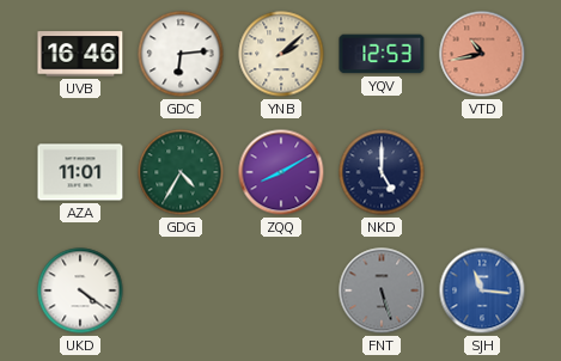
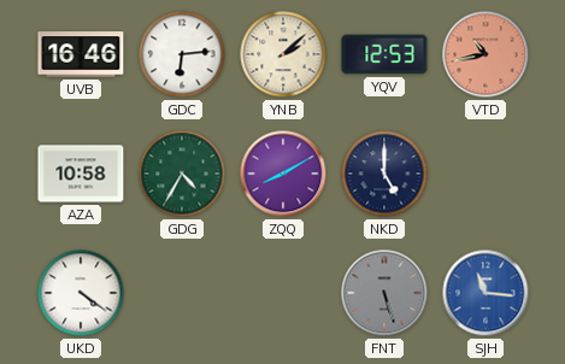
AZA: 11:01 -> 10:58 (81, 174)
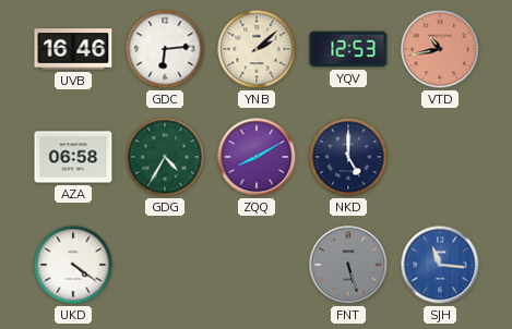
AZA: 10:58 -> 06:58 (73, 157)
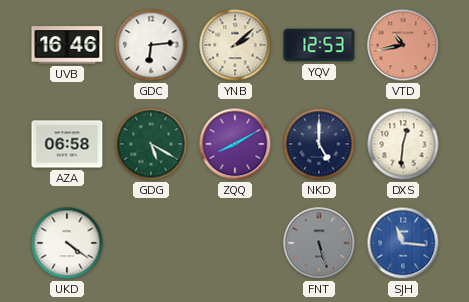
GDG: 4:35 -> 5:20 (151, 144)
DXS: none -> 12:31 (403, 144)
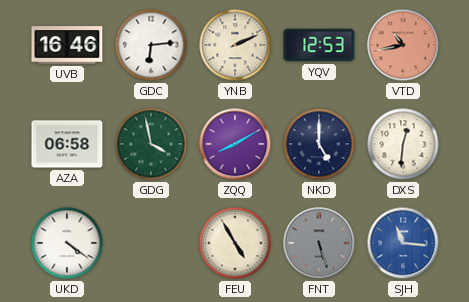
YNB: 2:08 -> 2:11 (235, 45)
GDG: 5:20 -> 3:58 (151, 144)
FEU: none -> 4:55 (235, 243)
